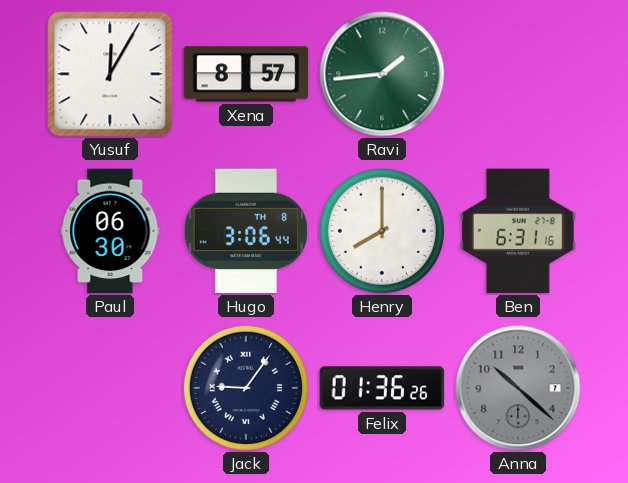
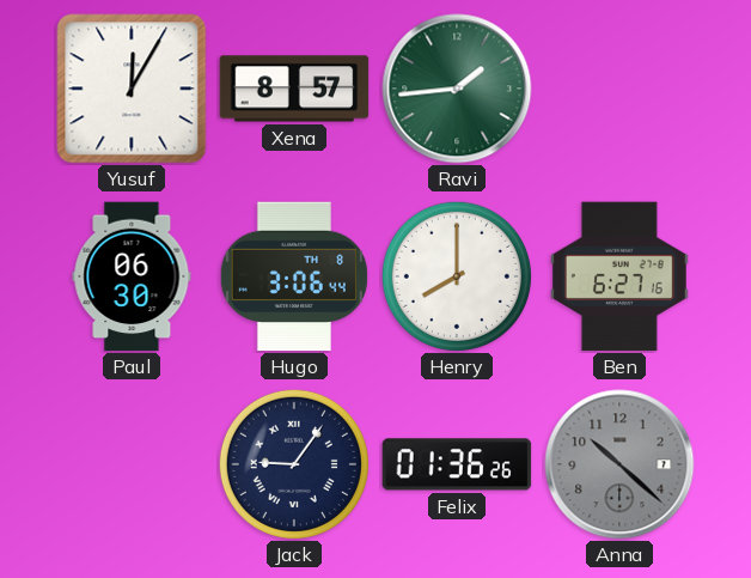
Ben: 6:31 -> 6:27 (619, 276)
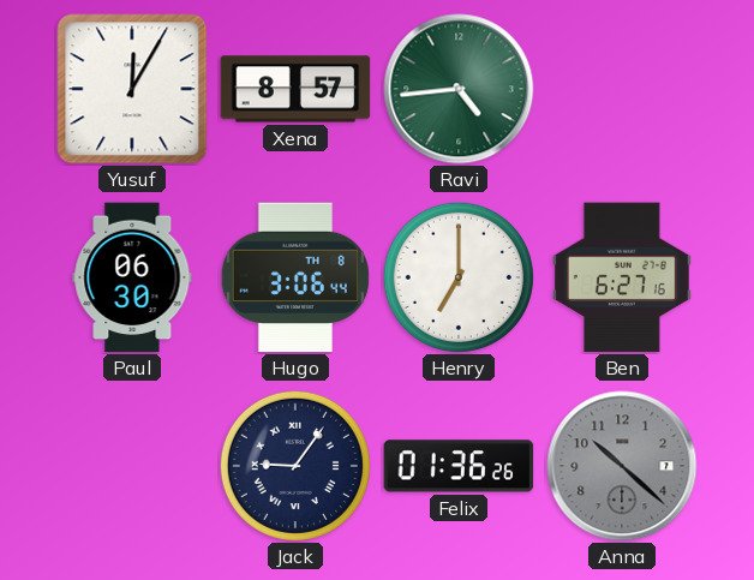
Ravi: 1:44 -> 4:44 (459, 89)
Henry: 8:00 -> 7:00 (459, 277)
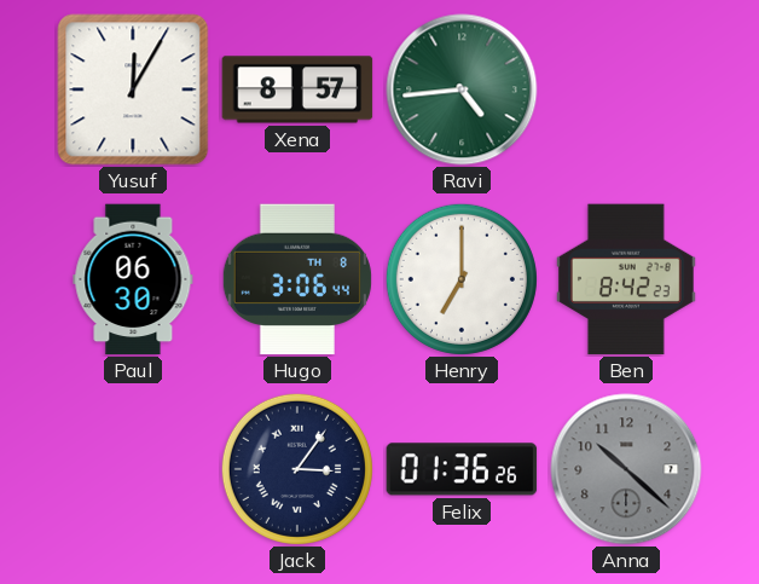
Ben: 6:27 -> 8:42 (626, 279)
Jack: 9:06 -> 3:06 (297, 469)
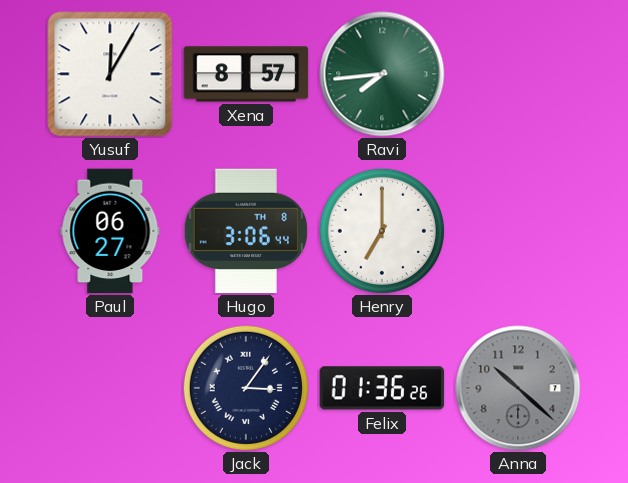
Ravi: 4:44 -> 7:44 (382, 74)
Paul: 06:30 -> 06:27 (110, 231)
Ben: 8:42 -> none (626, 279)
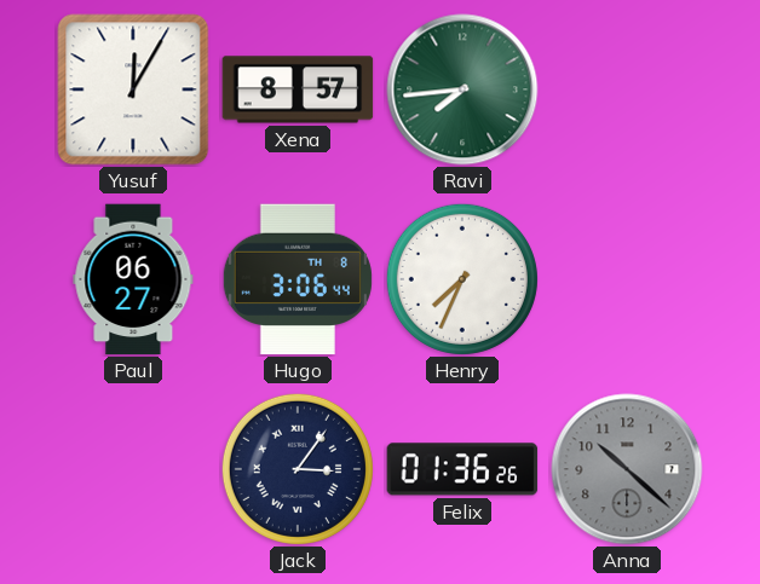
Henry: 7:00 -> 7:34 (462, 279)
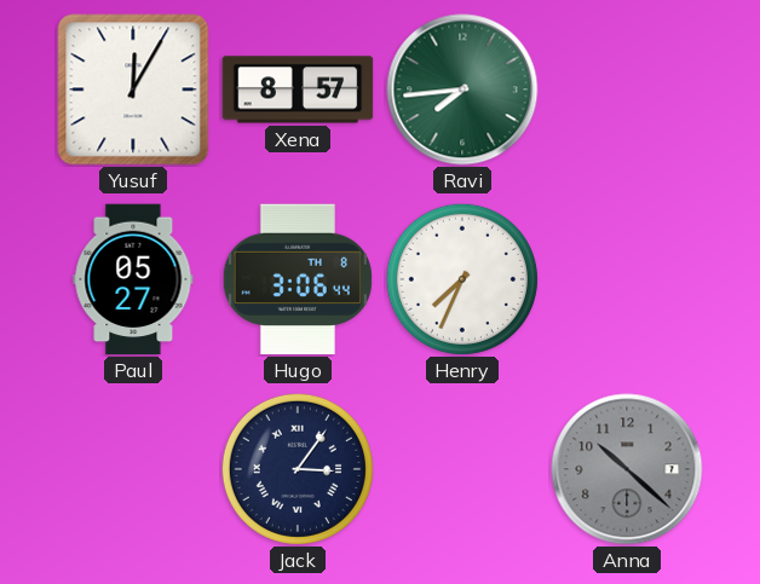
Paul: 06:27 -> 05:27 (133, 279)
Felix: 01:36 -> none (462, 469)
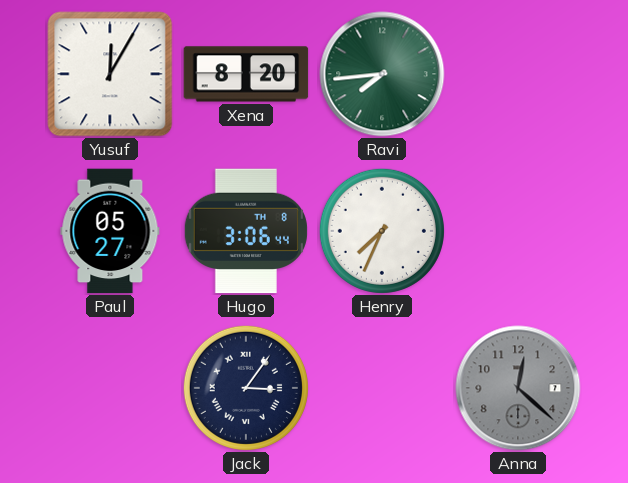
Xena: 8:57 -> 8:20 (246, 74)
Anna: 10:22 -> 12:22 (518, 388)
